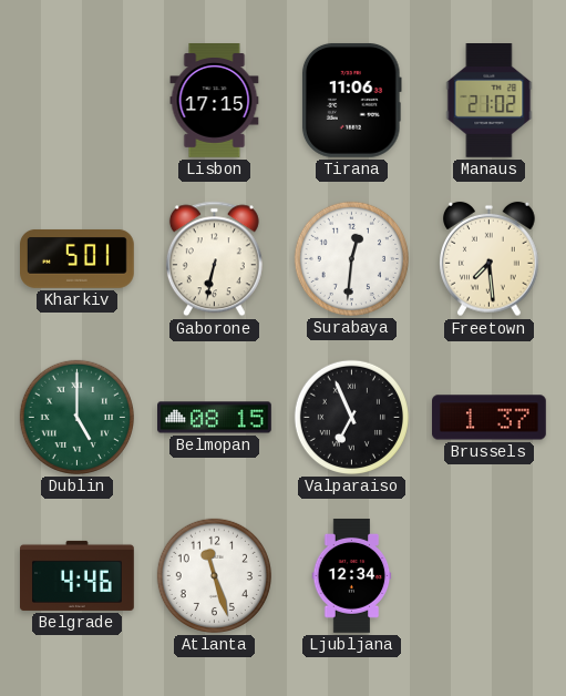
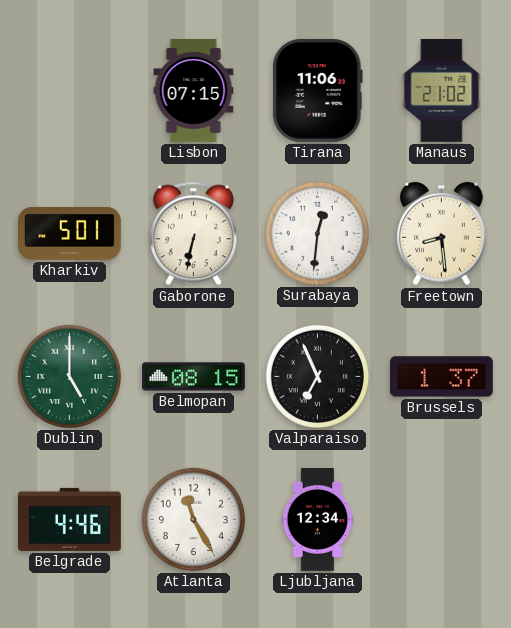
Lisbon: 17:15 -> 07:15 (194, 91)
Freetown: 7:29 -> 8:29 (442, 234)
Atlanta: 11:27 -> 11:25 (193, 519)
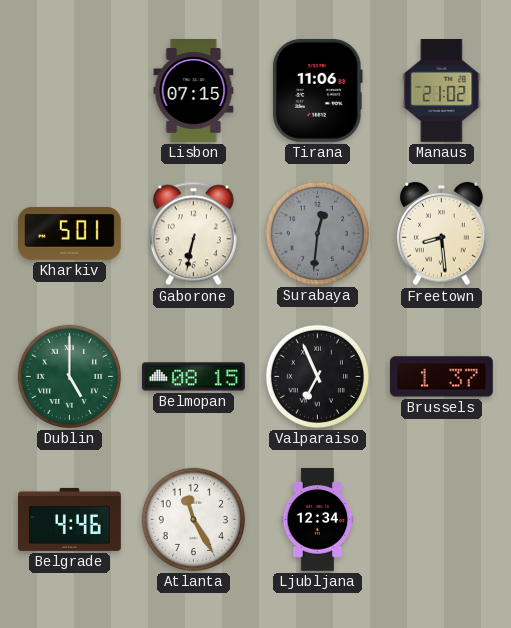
Surabaya dial: white -> grey (317, 233)
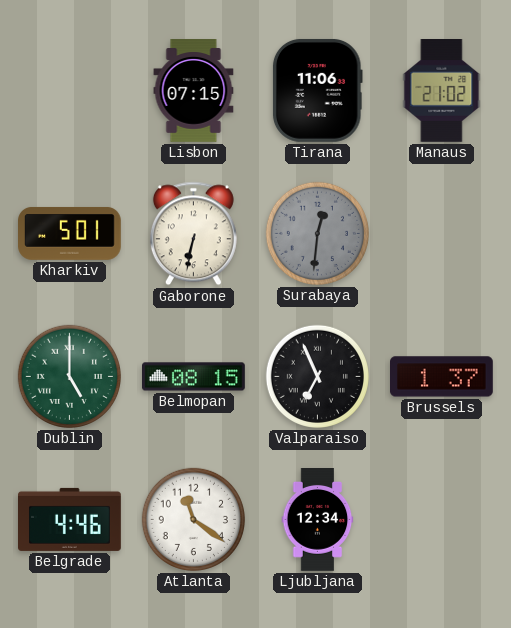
Freetown: 8:29 -> none (442, 234)
Atlanta: 11:25 -> 11:21 (193, 519)
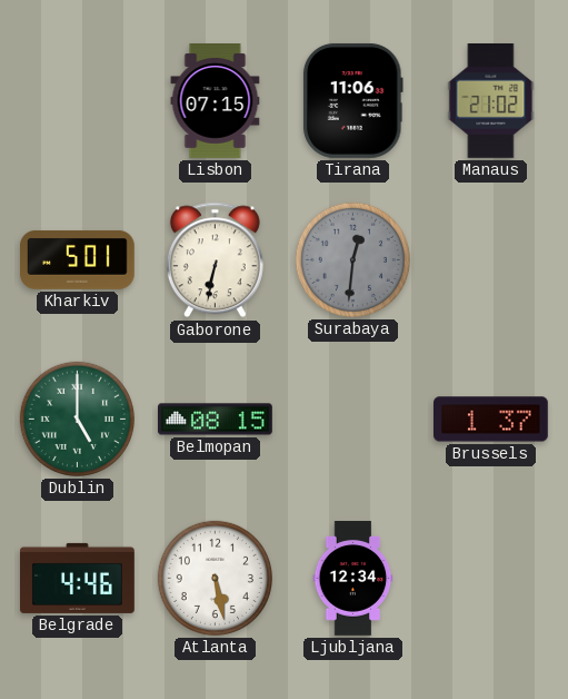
Valparaiso: 6:56 -> none (317, 376)
Atlanta: 11:21 -> 5:28 (215, 578)
